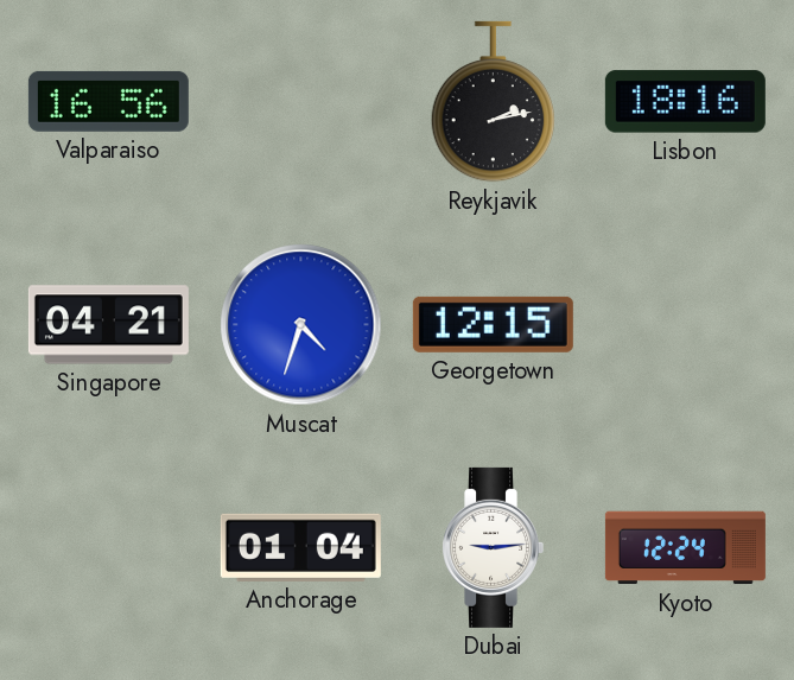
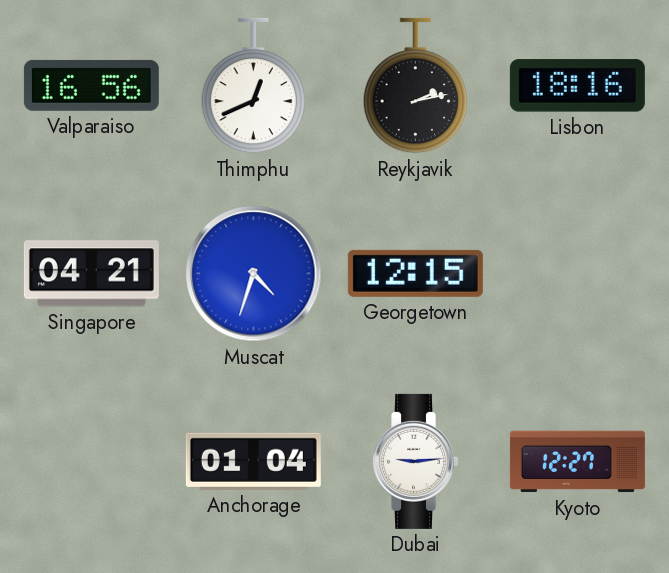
Thimphu: none -> 12:41 (253, 86)
Kyoto: 12:24 -> 12:27 (577, 462)
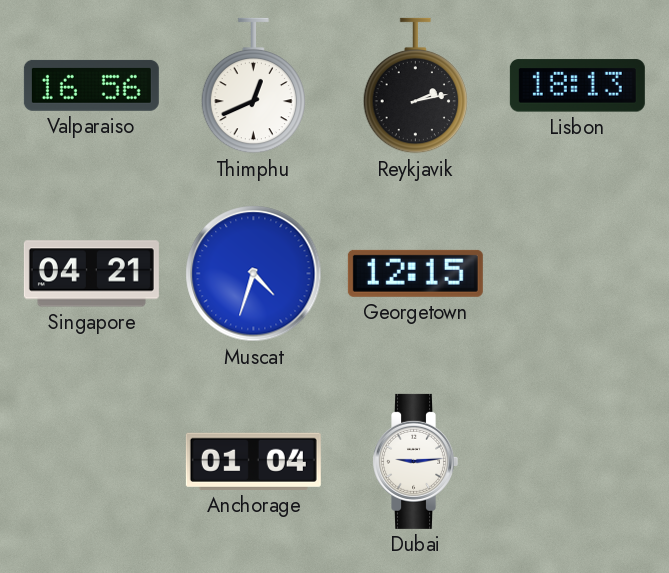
Lisbon: 18:16 -> 18:13 (577, 86)
Kyoto: 12:27 -> none (577, 462)
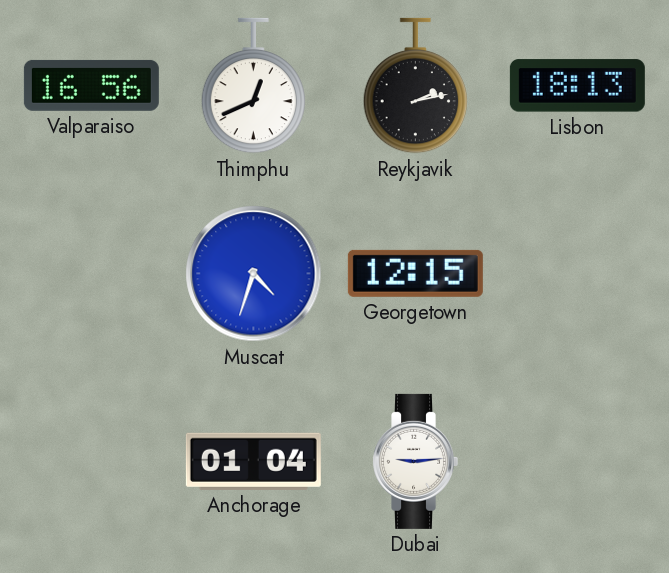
Singapore: 04:21 -> none (91, 274)
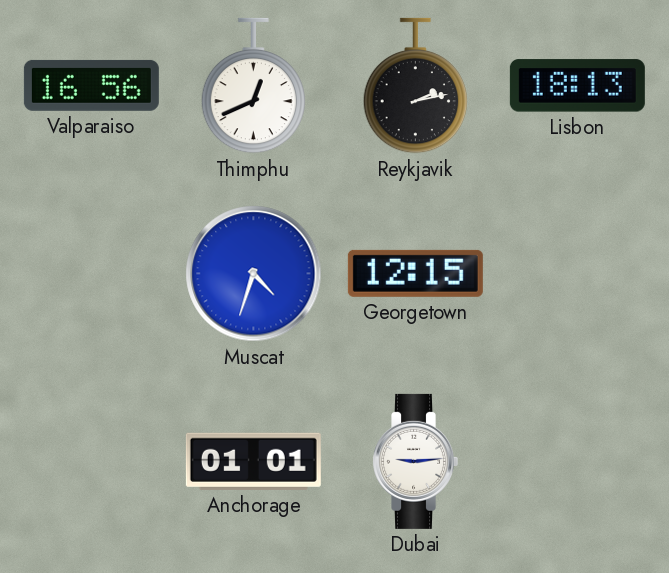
Anchorage: 01:04 -> 01:01 (253, 461)
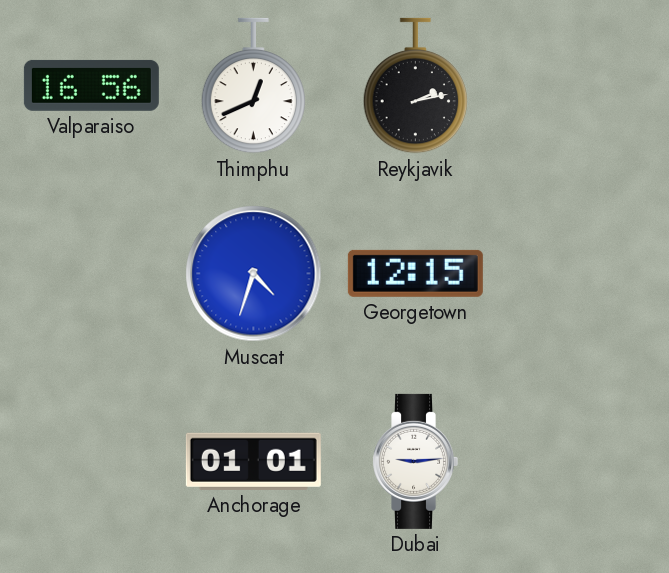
Lisbon: 18:13 -> none (577, 86)
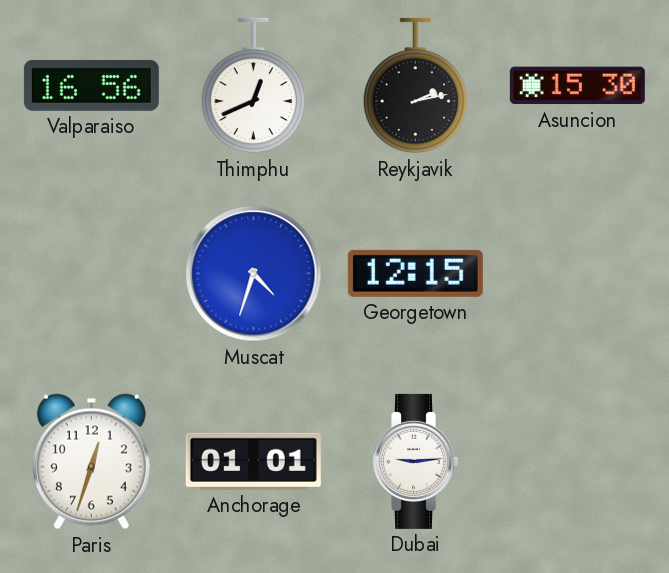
Asuncion: none -> 15:30 (577, 86)
Paris: none -> 12:33 (91, 462)
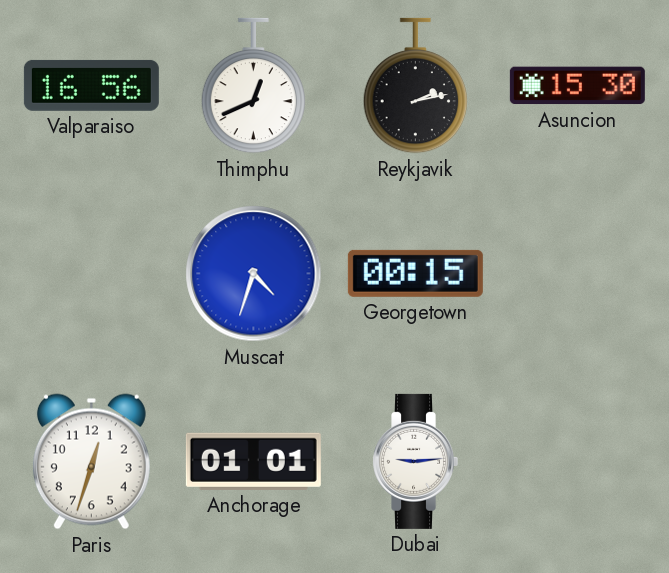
Georgetown: 12:15 -> 00:15 (415, 273)
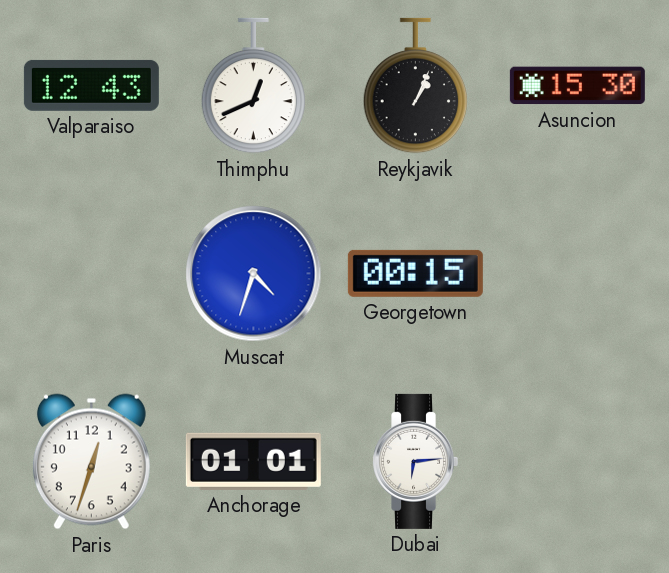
Valparaiso: 16:56 -> 12:43 (91, 85)
Reykjavik: 2:13 -> 1:04 (415, 86)
Dubai: 9:14 -> 6:14 (415, 461)
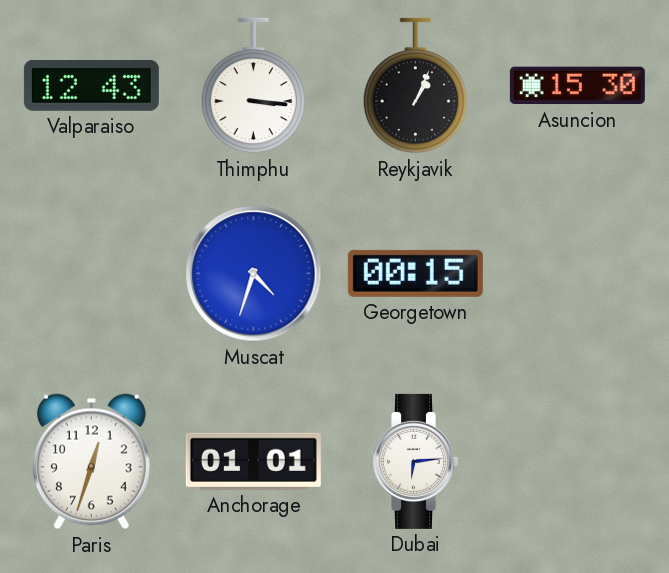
Thimphu: 12:41 -> 3:16 (253, 86)
